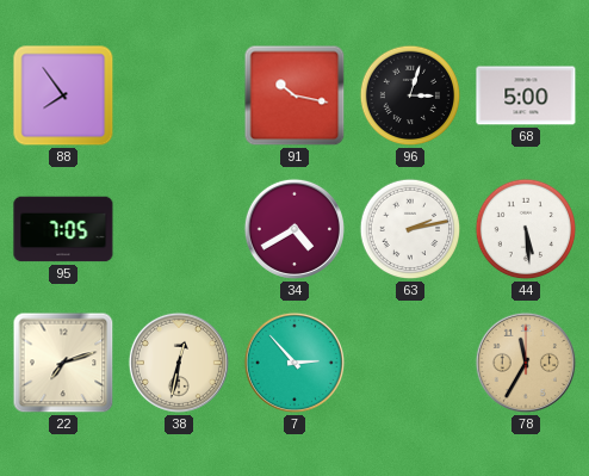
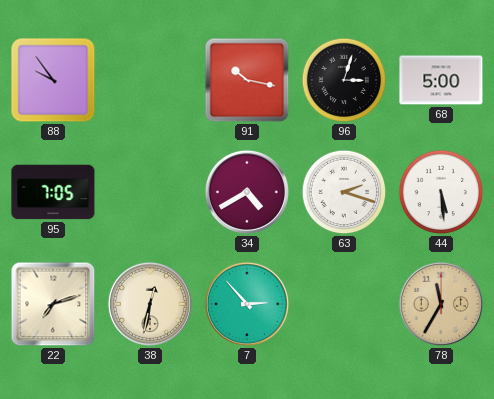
88: 7:54 -> 9:54 (53, 80)
63: 2:13 -> 2:18 (344, 192)
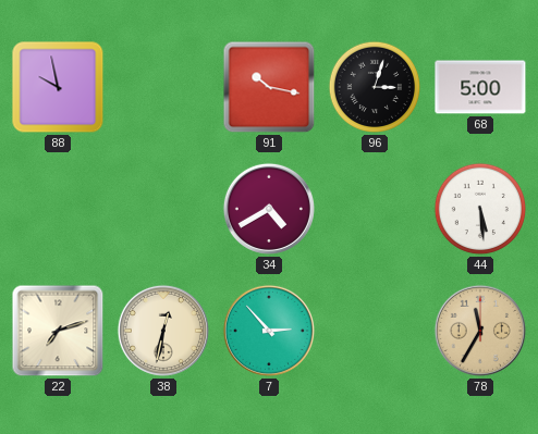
88: 9:54 -> 9:58 (58, 87)
95: 7:05 -> none (53, 192)
63: 2:18 -> none (344, 192)
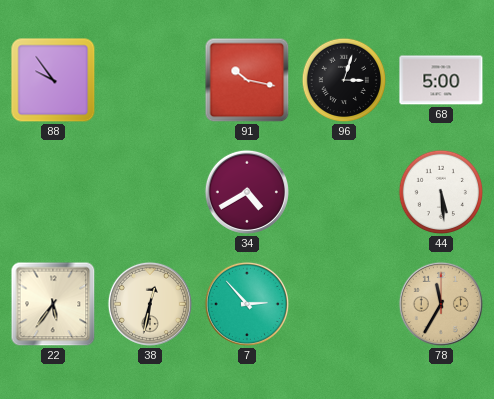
88: 9:58 -> 9:54 (53, 80)
22: 7:12 -> 5:36 (53, 304)
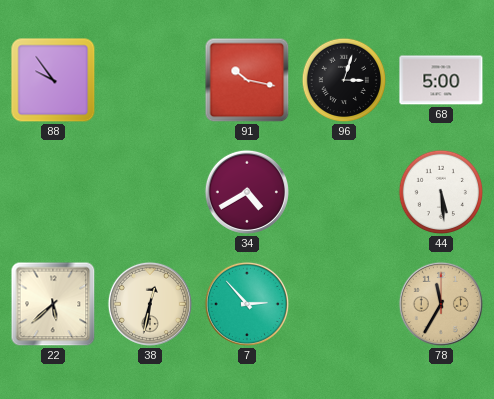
22: 5:36 -> 5:38 (53, 304)
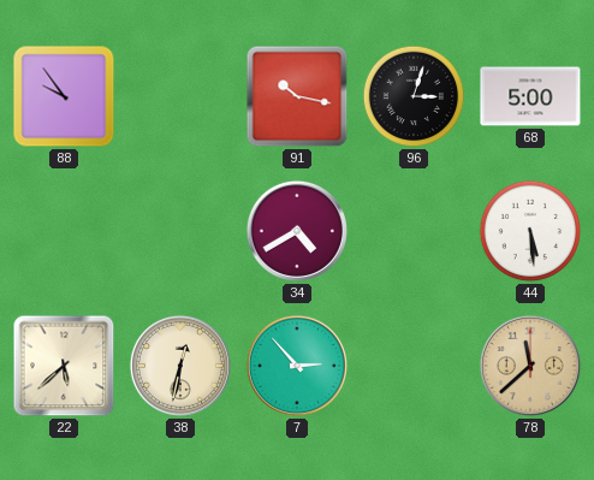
78: 11:35 -> 11:38 (530, 366)
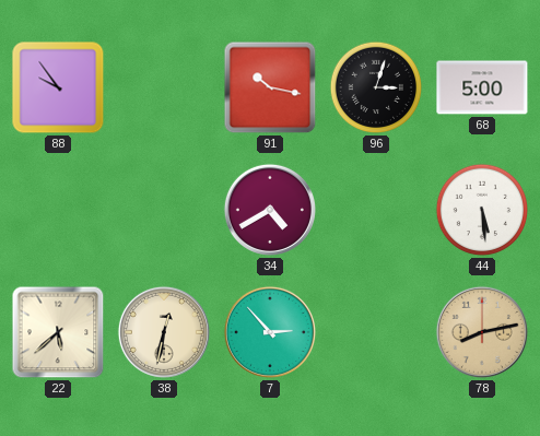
78: 11:38 -> 8:13 (482, 332)
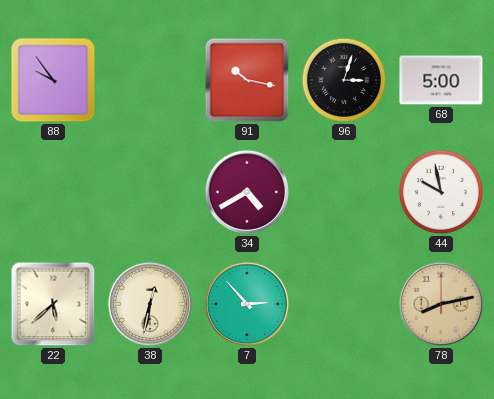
44: 5:29 -> 9:58 (441, 192)
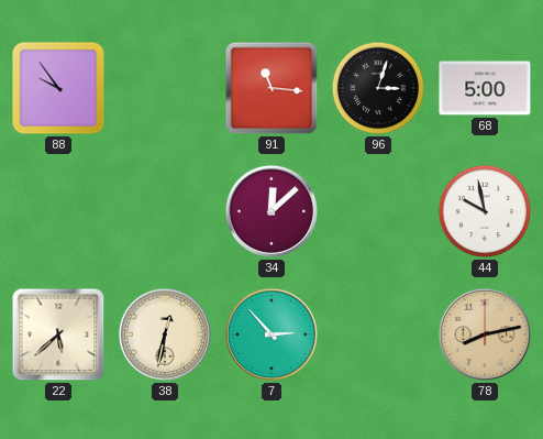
91: 10:17 -> 11:16 (271, 88)
34: 4:40 -> 12:08 (271, 211)
